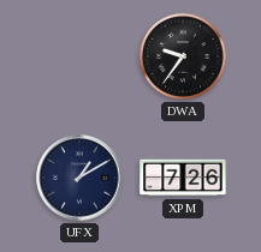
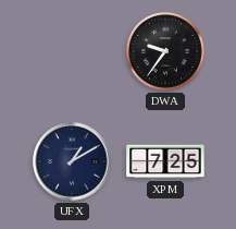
XPM: 7:26 -> 7:25 (165, 161)
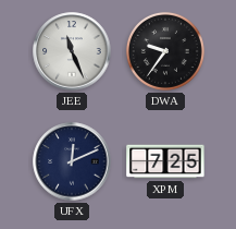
JEE: none -> 11:26 (72, 51)
UFX: 1:10 -> 12:11 (72, 161)
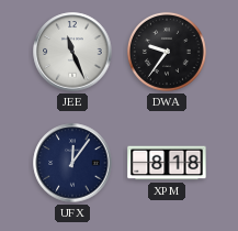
UFX: 12:11 -> 12:06 (72, 163)
XPM: 7:25 -> 8:18 (167, 163)
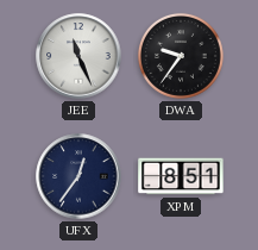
UFX: 12:06 -> 12:36 (78, 176)
XPM: 8:18 -> 8:51 (181, 176)
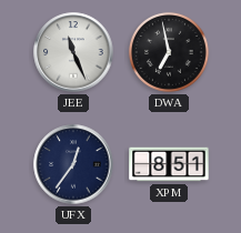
DWA: 9:36 -> 6:58 (169, 52)
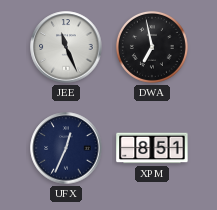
UFX: 12:36 -> 12:34 (66, 148)
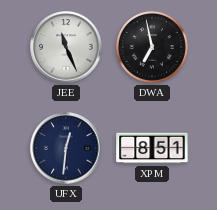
UFX: 12:34 -> 12:31 (66, 148)
